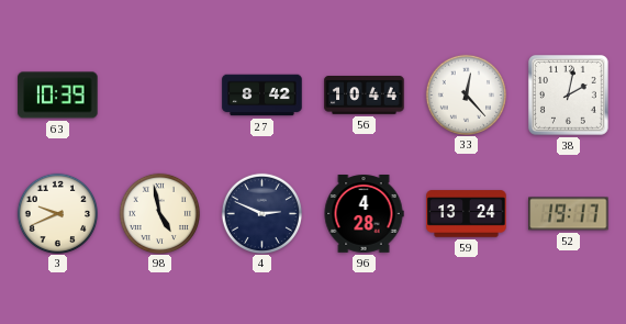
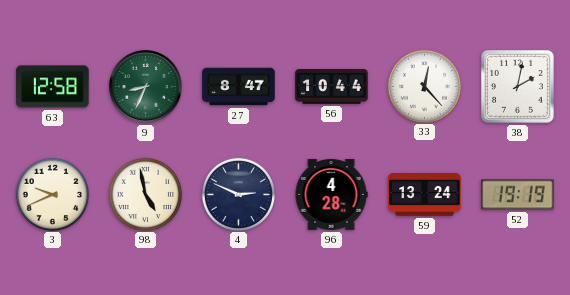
63: 10:39 -> 12:58 (53, 87)
9: none -> 8:34 (146, 87)
27: 8:42 -> 8:47 (239, 87)
52: 19:17 -> 19:19 (518, 195)
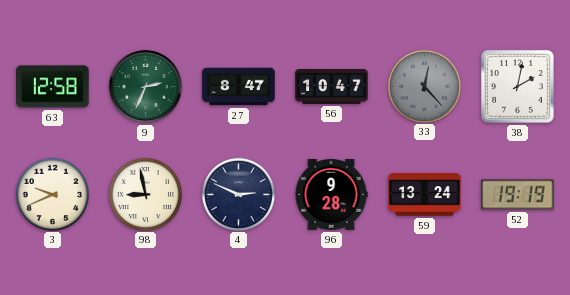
9: 8:34 -> 2:34 (146, 87)
56: 10:44 -> 10:47 (332, 87)
33 dial: white -> grey (424, 86)
98: 4:58 -> 8:58 (145, 194)
96: 4:28 -> 9:28 (331, 195)
